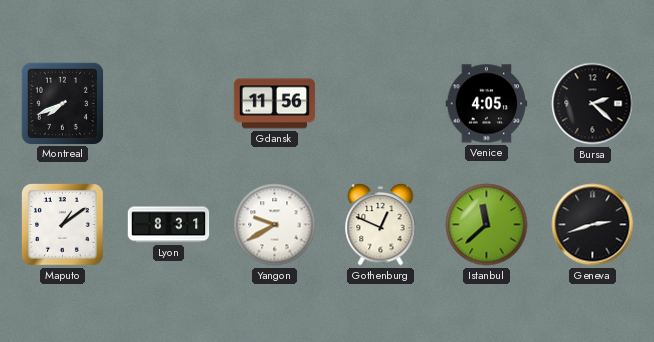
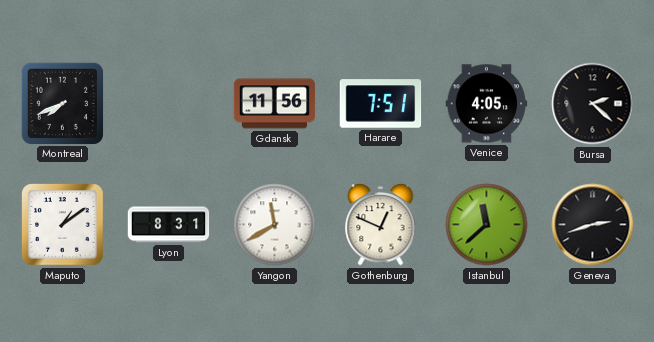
Harare: none -> 7:51 (381, 104)
Yangon: 9:40 -> 11:40 (275, 225)
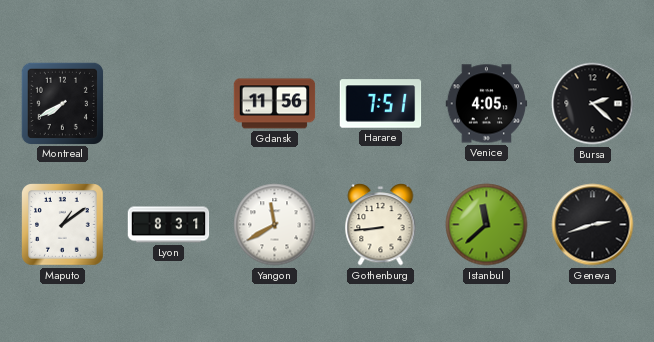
Montreal: 7:41 -> 7:40 (62, 103)
Gothenburg: 12:49 -> 8:44 (381, 225)
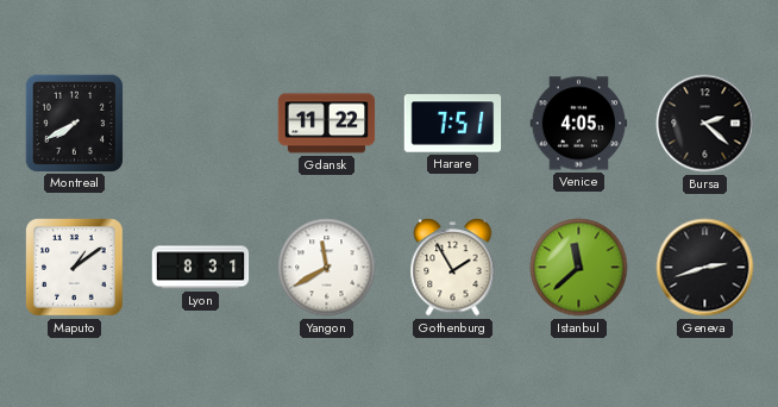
Gdansk: 11:56 -> 11:22 (327, 124)
Gothenburg: 8:44 -> 1:55 (453, 268)
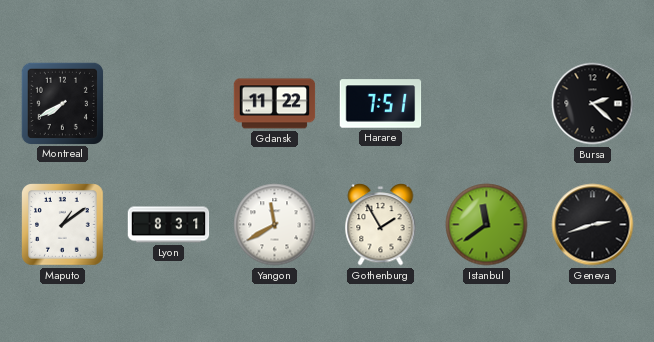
Venice: 4:05 -> none (579, 124)
Istanbul: 11:38 -> 11:39 (487, 225)
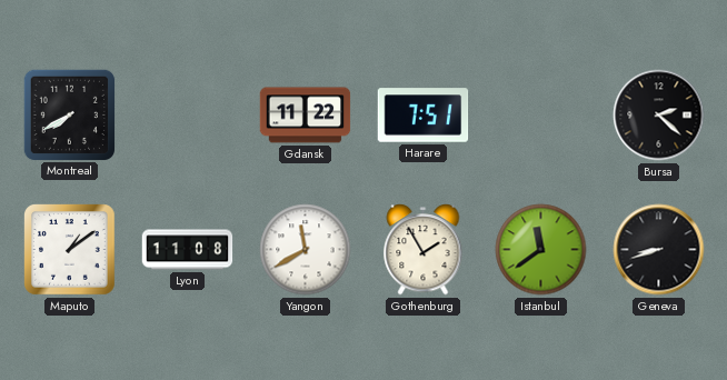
Lyon: 8:31 -> 11:08 (188, 250)
Geneva: 2:42 -> 8:42 (659, 250)
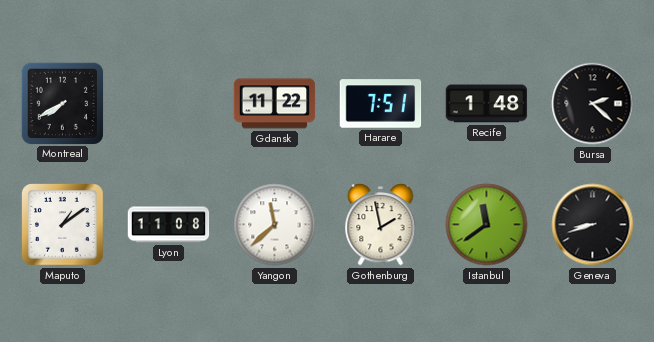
Recife: none -> 1:48 (487, 104)
Yangon: 11:40 -> 11:38 (275, 225)
Gothenburg: 1:55 -> 1:58 (381, 225)
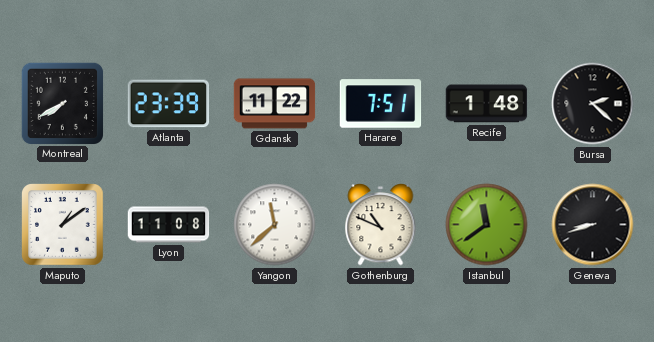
Atlanta: none -> 23:39 (169, 104)
Gothenburg: 1:58 -> 10:49 (381, 225)
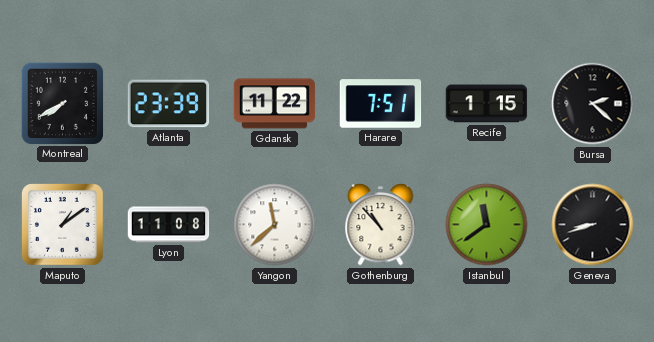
Recife: 1:48 -> 1:15 (487, 104)
Gothenburg: 10:49 -> 10:53 (381, 225)
